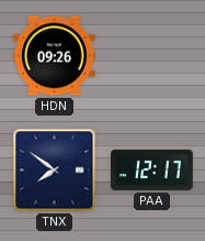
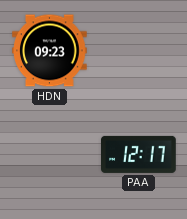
HDN: 09:26 -> 09:23 (50, 51)
TNX: 7:51 -> none (55, 171)
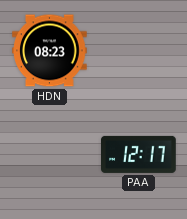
HDN: 09:23 -> 08:23 (50, 51)
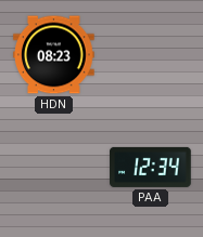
PAA: 12:17 -> 12:34 (151, 167)
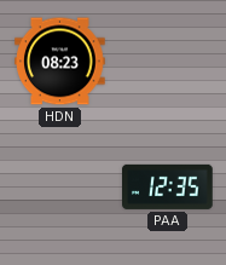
PAA: 12:34 -> 12:35 (168, 186)
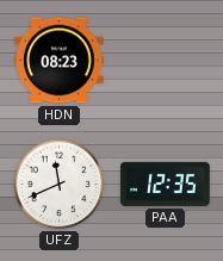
UFZ: none -> 11:41 (60, 185)
